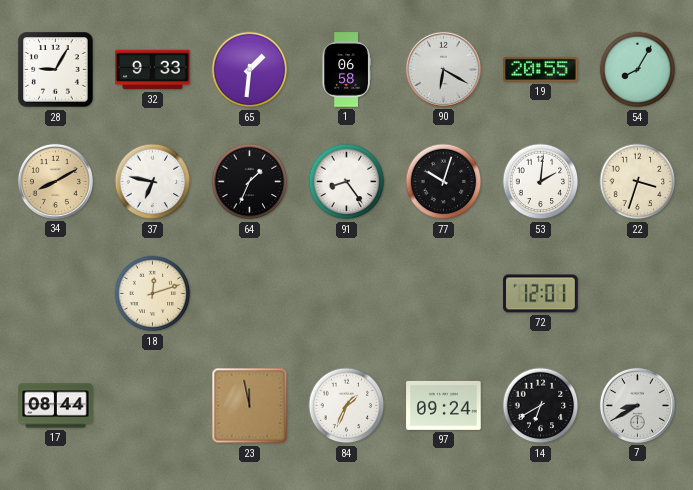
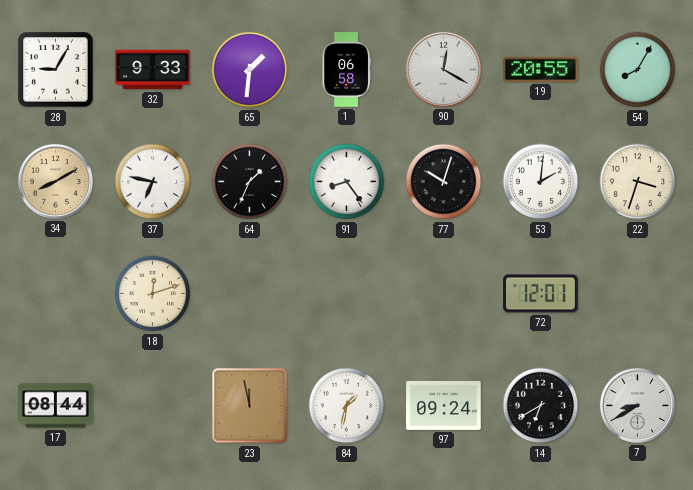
90: 6:20 -> 12:20 (443, 69)
84: 1:34 -> 1:32 (347, 406)
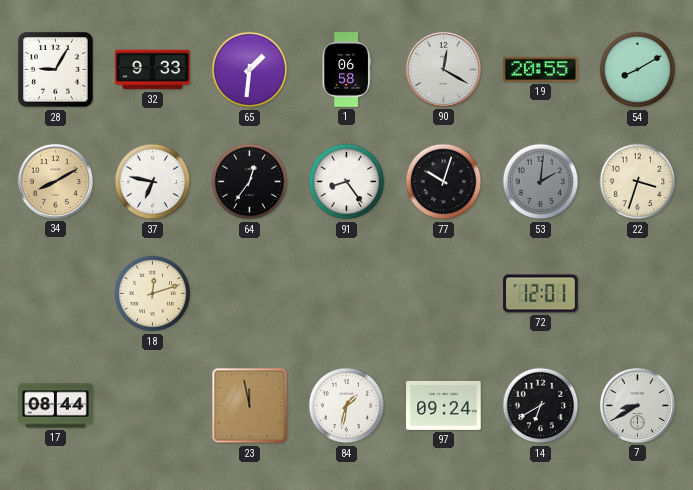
54: 8:05 -> 8:10 (638, 70)
64: 1:34 -> 12:36 (250, 182)
53 dial: white -> grey (541, 182)
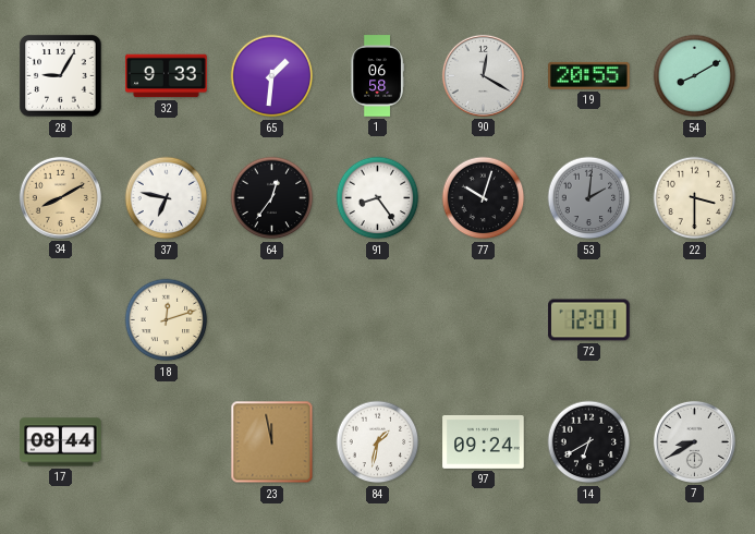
22: 3:33 -> 3:30 (695, 198)
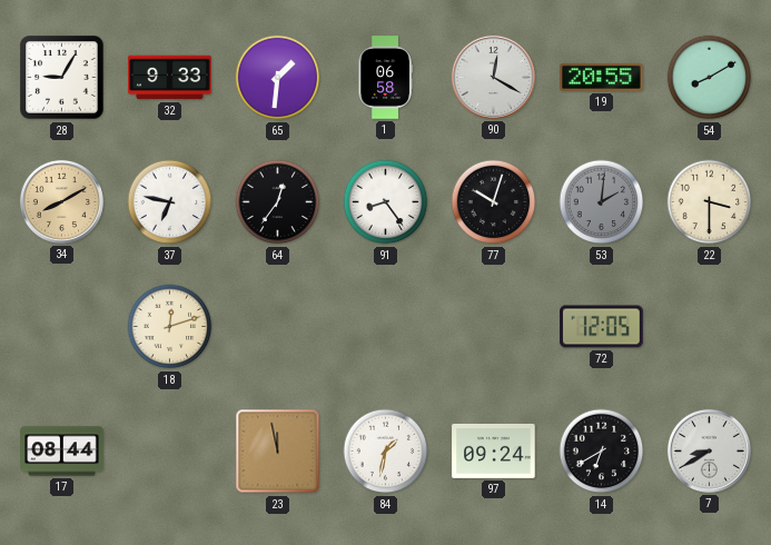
72: 12:01 -> 12:05 (602, 327)
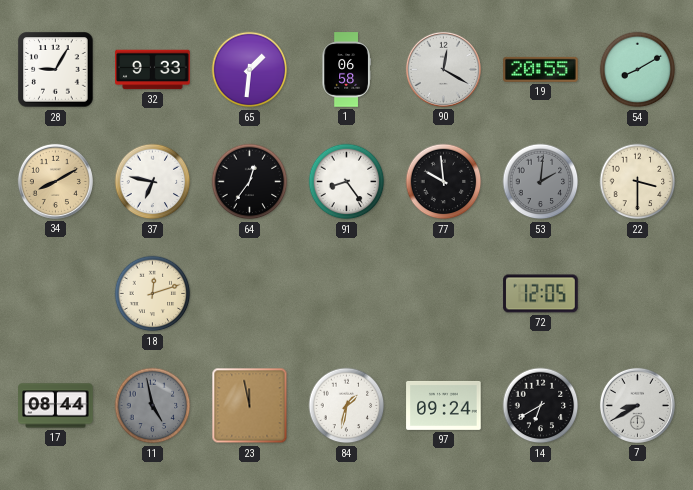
77: 10:03 -> 9:59 (444, 182)
11: none -> 4:58 (153, 406)
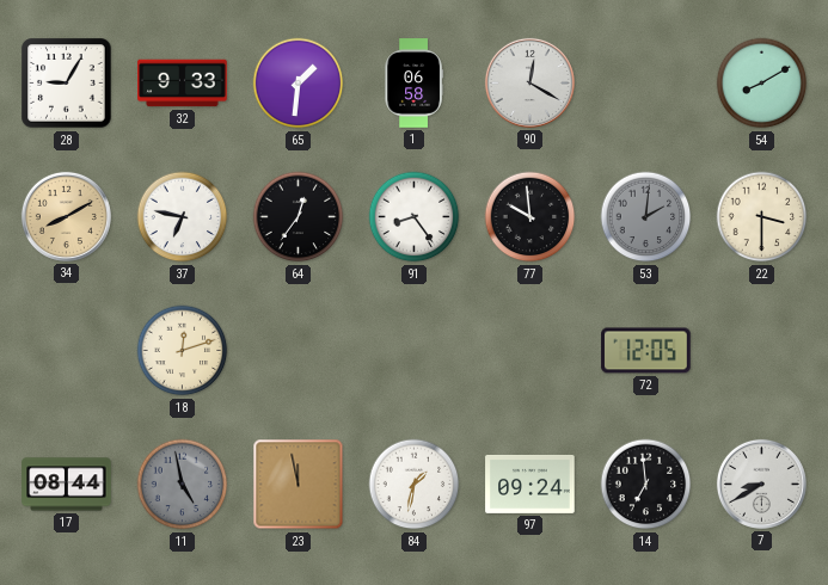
19: 20:55 -> none (541, 69)
14: 6:40 -> 6:59 (646, 485)
